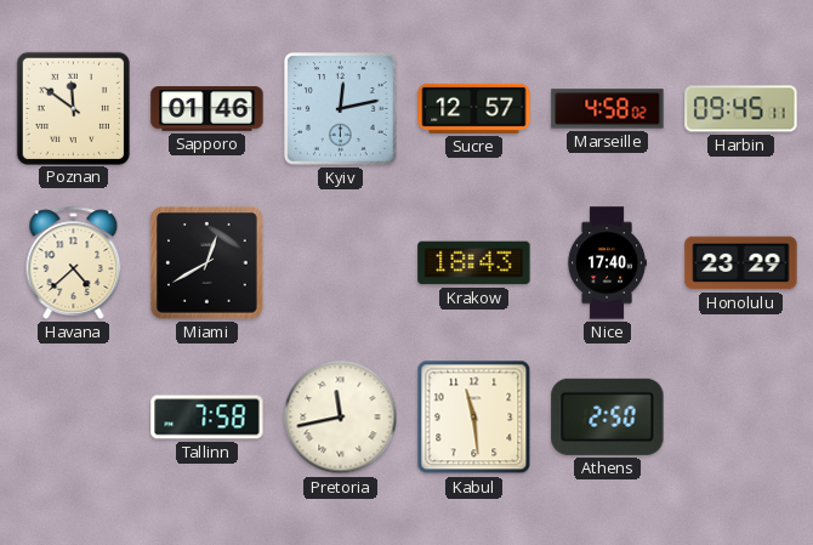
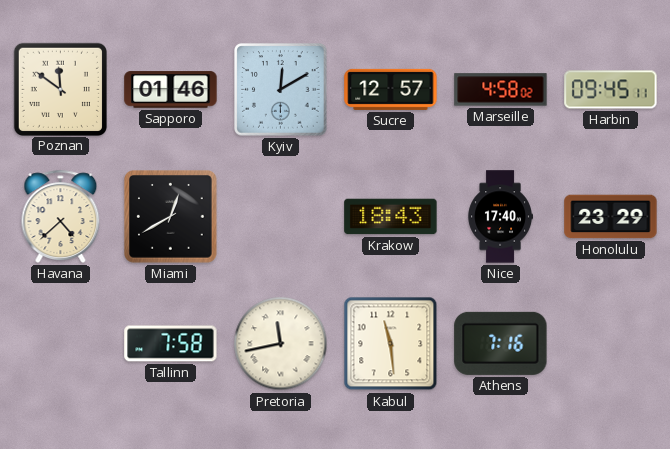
Kyiv: 12:13 -> 12:10 (281, 90)
Athens: 2:50 -> 7:16 (501, 343)
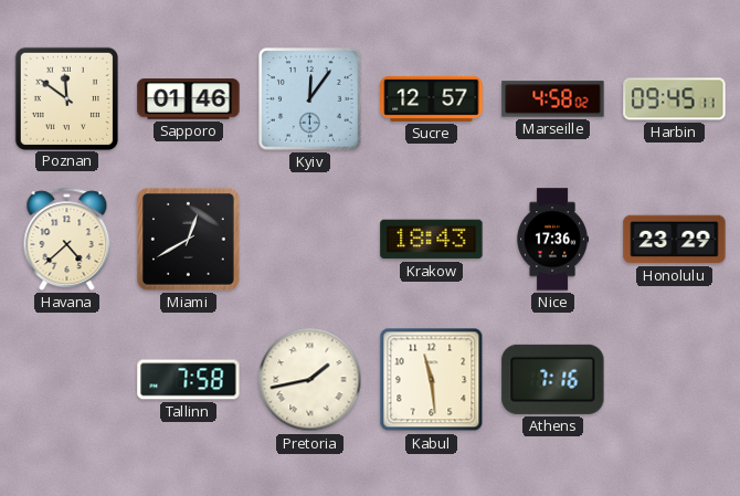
Kyiv: 12:10 -> 12:06 (310, 99)
Nice: 17:40 -> 17:36 (552, 240)
Pretoria: 11:43 -> 1:43 (310, 380)
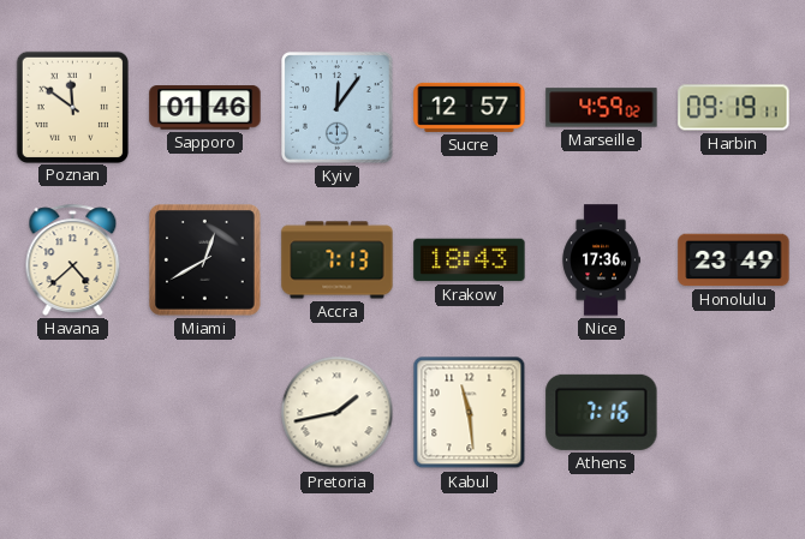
Marseille: 4:58 -> 4:59 (602, 108)
Harbin: 09:45 -> 09:19 (734, 108)
Accra: none -> 7:13 (338, 260)
Honolulu: 23:29 -> 23:49 (734, 260)
Tallinn: 7:58 -> none (189, 380)
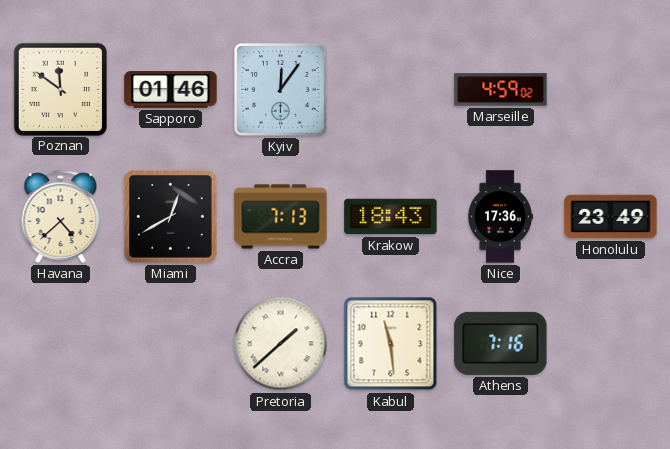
Sucre: 12:57 -> none (470, 107)
Harbin: 09:19 -> none (734, 108)
Pretoria: 1:43 -> 1:38 (281, 344)
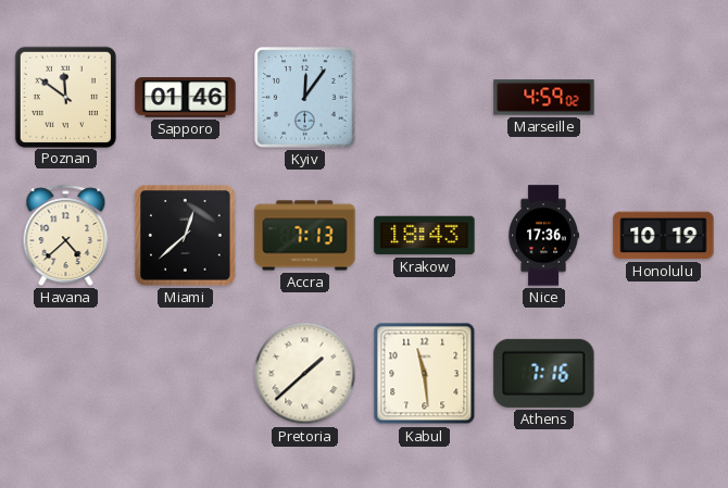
Miami: 12:40 -> 12:38 (186, 236)
Honolulu: 23:49 -> 10:19 (664, 236)
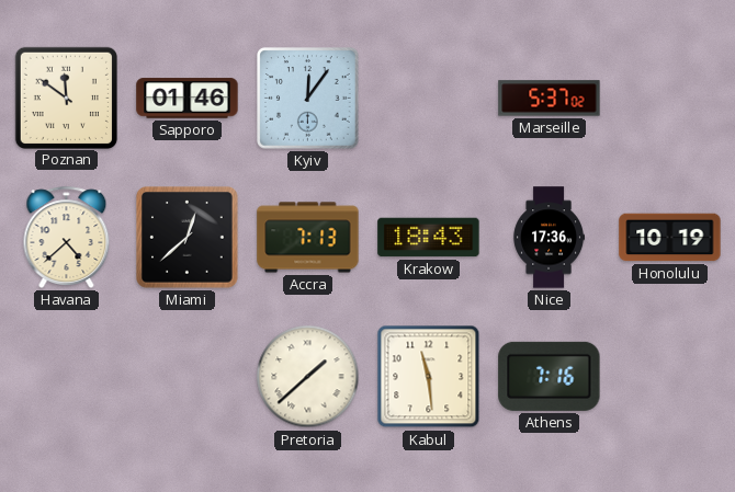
Marseille: 4:59 -> 5:37 (550, 99)
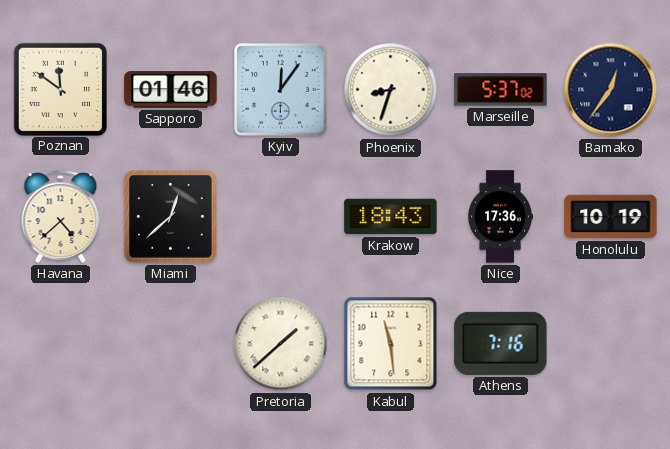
Phoenix: none -> 8:33 (391, 90)
Bamako: none -> 12:36 (611, 90)
Accra: 7:13 -> none (308, 238)
